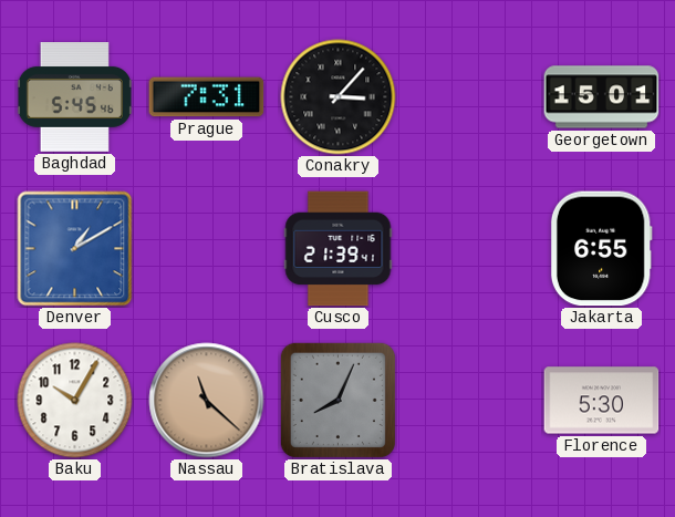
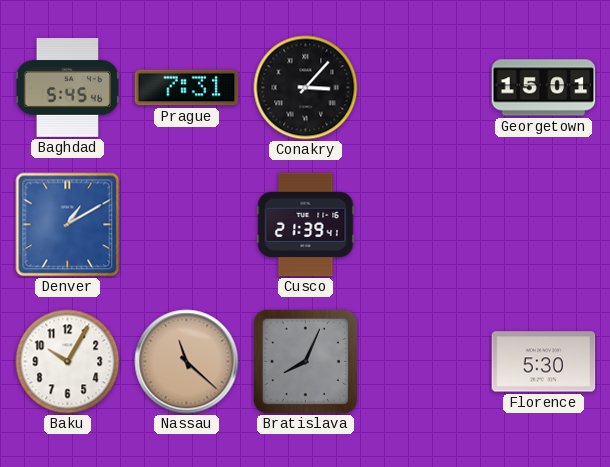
Jakarta: 6:55 -> none (601, 249)
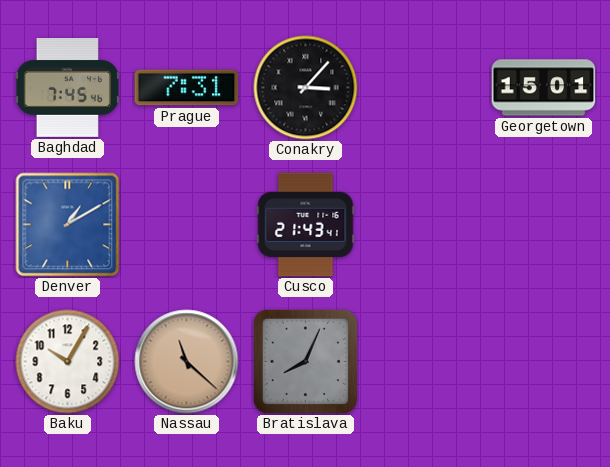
Baghdad: 5:45 -> 7:45 (67, 88)
Cusco: 21:39 -> 21:43 (306, 225)
Florence: 5:30 -> none (544, 362)
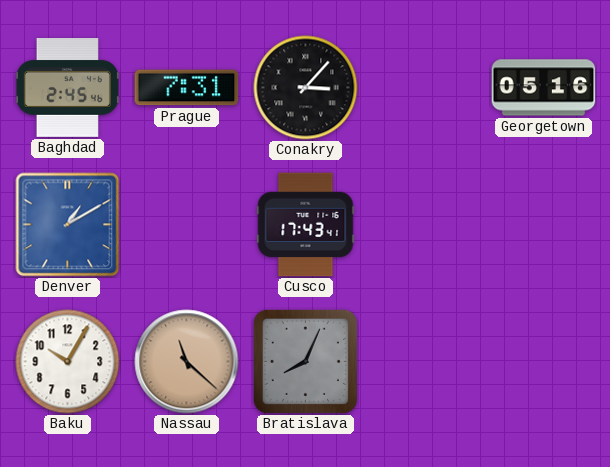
Baghdad: 7:45 -> 2:45 (67, 88)
Georgetown: 15:01 -> 05:16 (544, 88)
Cusco: 21:43 -> 17:43 (306, 225)
